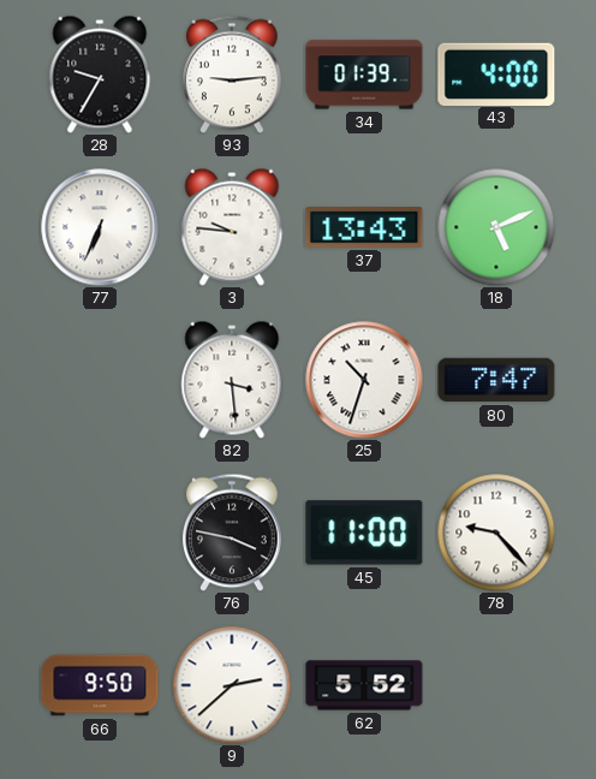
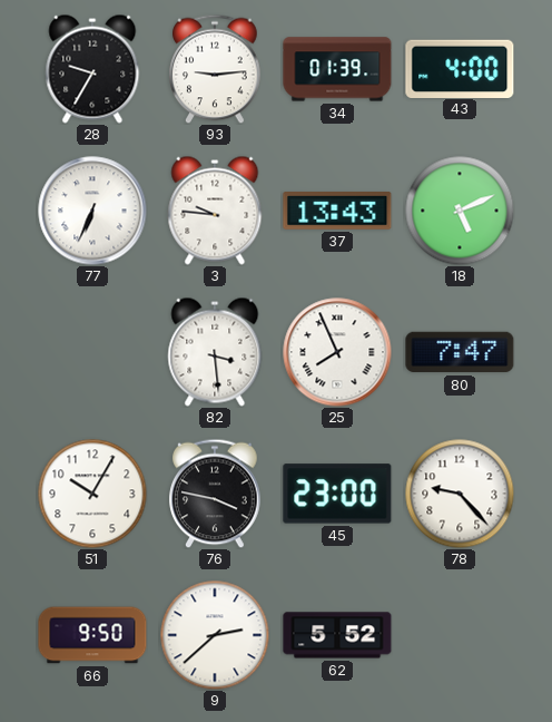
25: 10:33 -> 7:56 (337, 352)
51: none -> 10:05 (92, 494)
45: 11:00 -> 23:00 (337, 494)
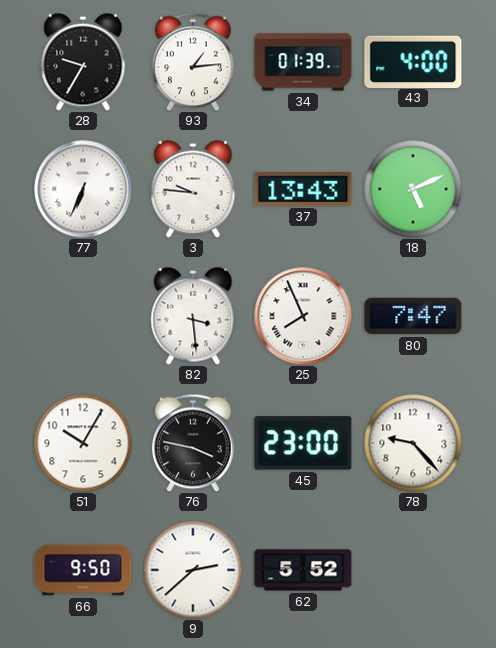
93: 9:14 -> 1:14 (193, 62)
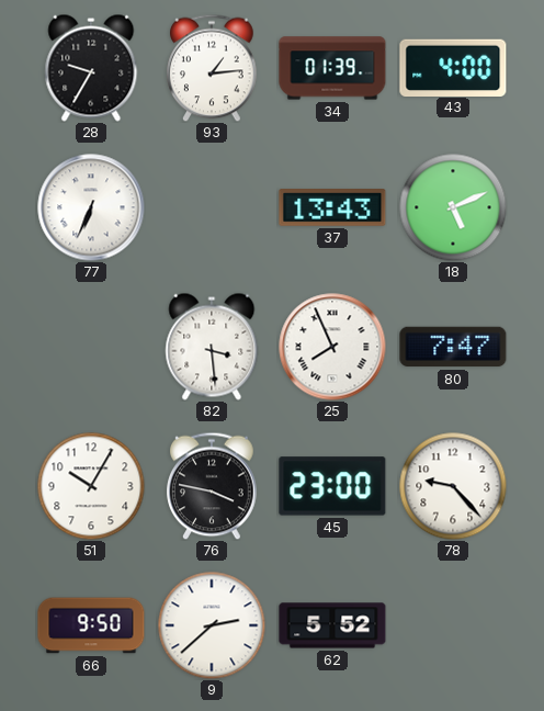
3: 9:46 -> none (193, 189)
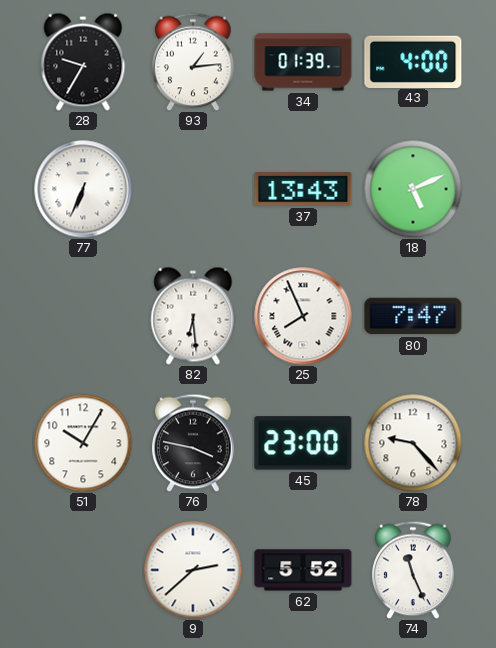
82: 3:29 -> 6:29 (193, 316)
66: 9:50 -> none (91, 625)
74: none -> 11:26 (413, 570)
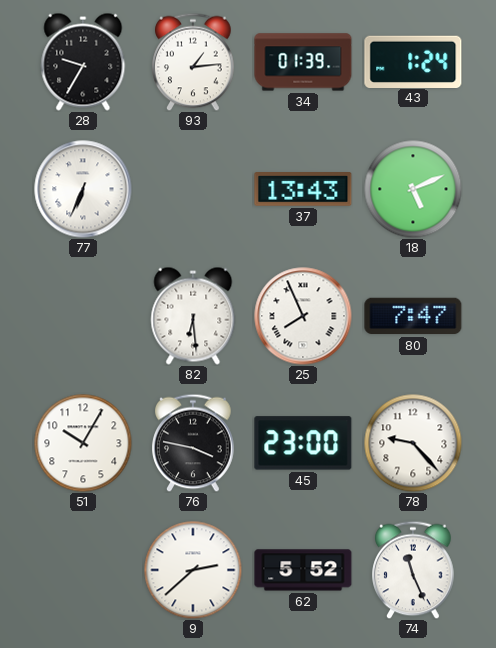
43: 4:00 -> 1:24 (413, 61)
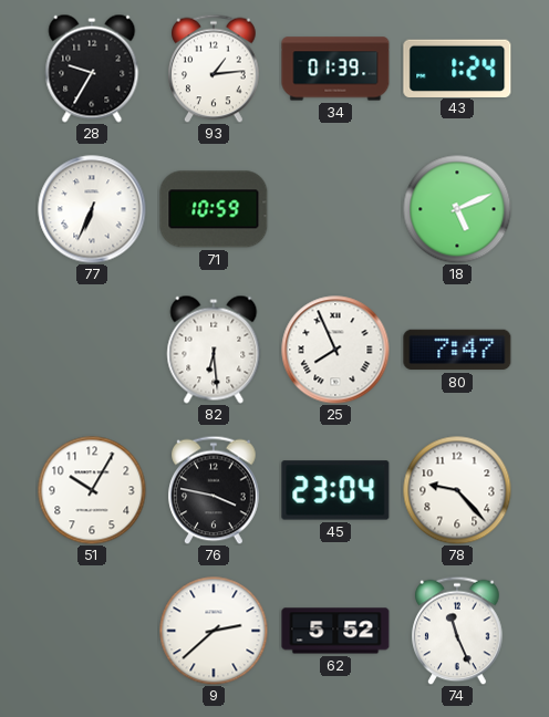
71: none -> 10:59 (214, 209)
37: 13:43 -> none (303, 190)
45: 23:00 -> 23:04 (335, 490)
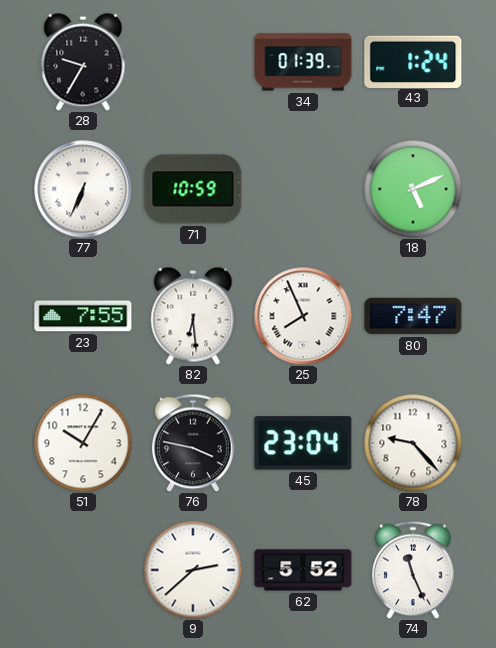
93: 1:14 -> none (214, 69)
23: none -> 7:55 (83, 316)
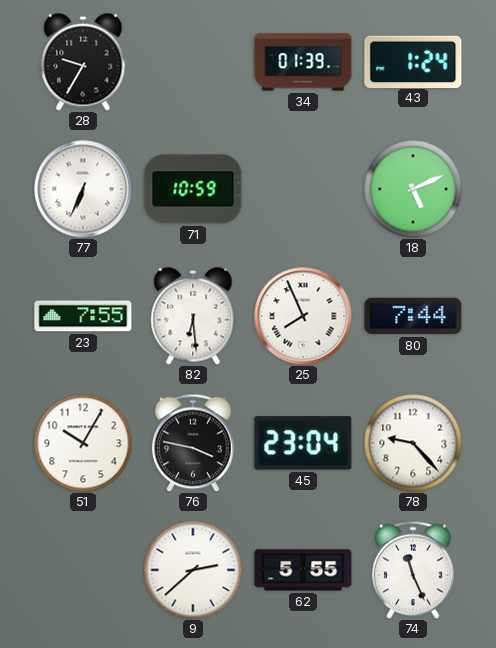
80: 7:47 -> 7:44 (413, 316)
62: 5:52 -> 5:55 (303, 570)
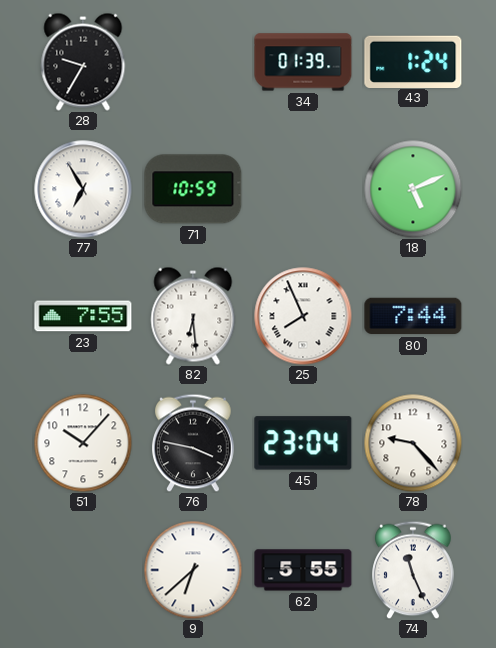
77: 6:34 -> 6:55 (83, 189)
51: 10:05 -> 10:07 (83, 443)
9: 2:38 -> 6:38 (193, 570)
